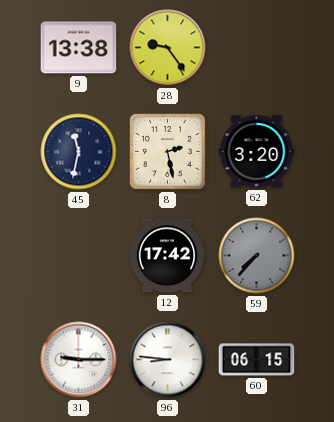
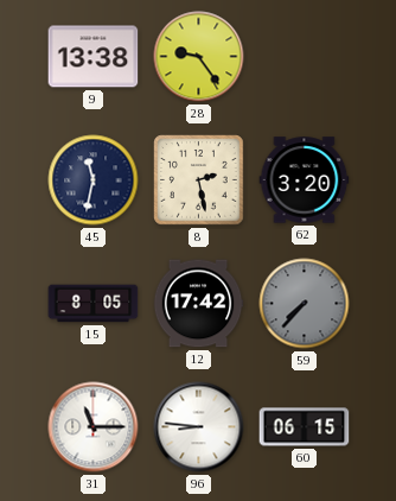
15: none -> 8:05 (94, 304)
31: 9:15 -> 11:15 (94, 427)
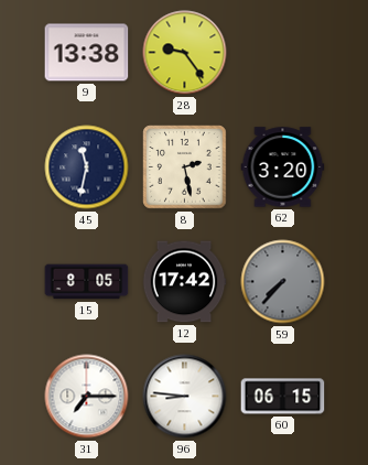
31: 11:15 -> 7:15 (87, 397)
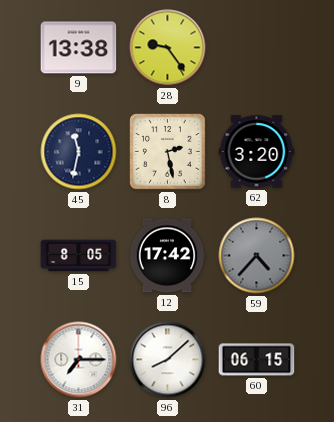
59: 7:37 -> 4:37 (257, 256)
96: 8:46 -> 8:08 (168, 360)
